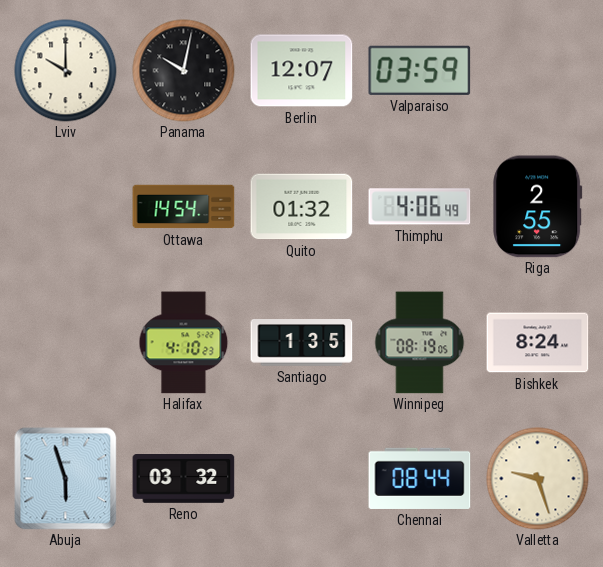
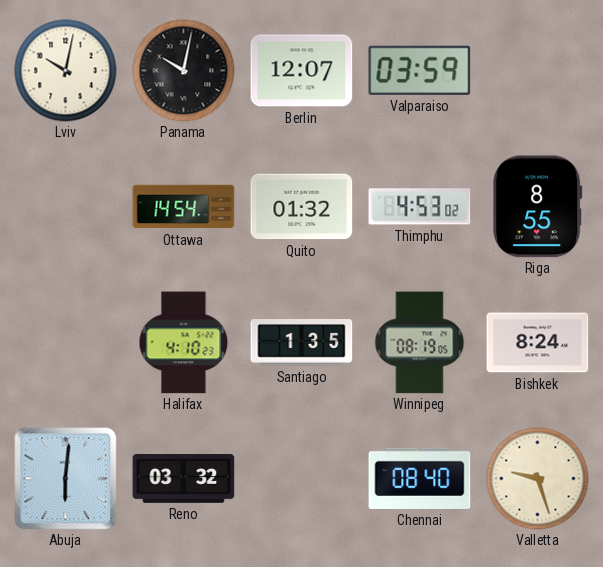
Lviv: 10:00 -> 10:02 (66, 71)
Thimphu: 4:06 -> 4:53 (420, 207)
Riga: 2:55 -> 8:55 (538, 207)
Abuja: 5:57 -> 6:01 (66, 479)
Chennai: 08:44 -> 08:40 (420, 478)
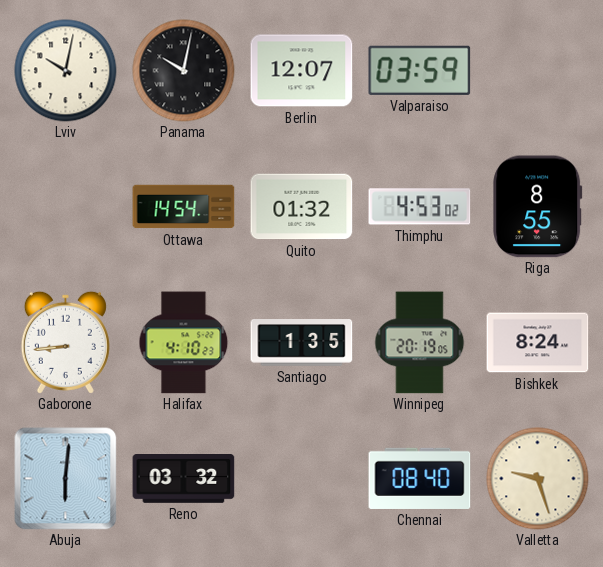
Gaborone: none -> 8:44 (65, 342)
Winnipeg: 08:19 -> 20:19 (420, 343)
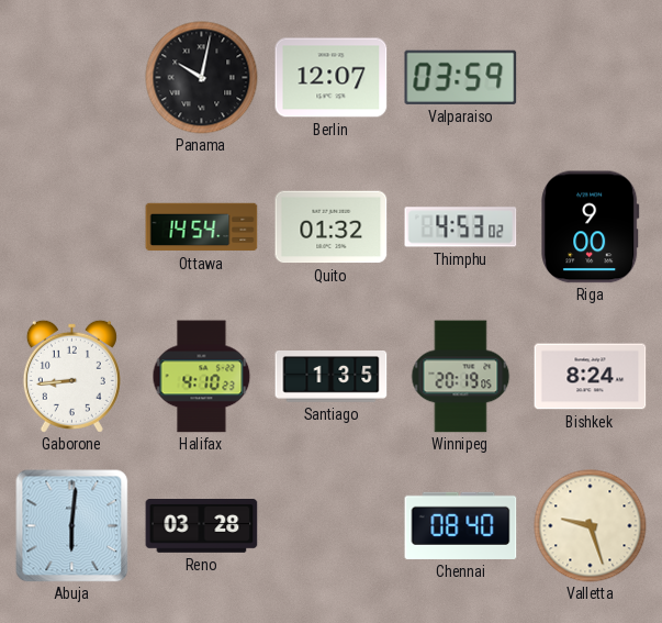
Lviv: 10:02 -> none (66, 71)
Riga: 8:55 -> 9:00 (591, 227)
Reno: 03:32 -> 03:28 (202, 526)
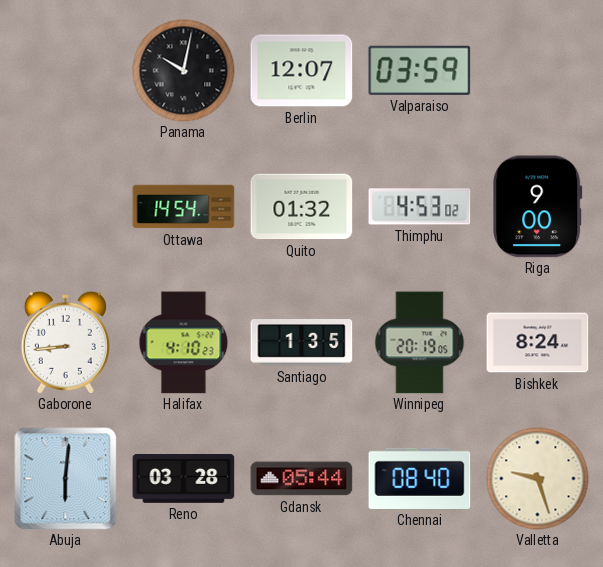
Gdansk: none -> 05:44 (302, 479)
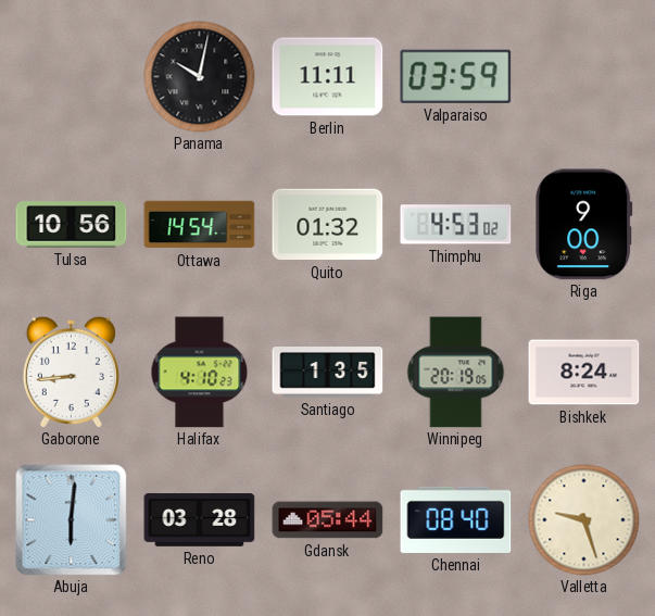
Berlin: 12:07 -> 11:11 (328, 77)
Tulsa: none -> 10:56 (72, 225)
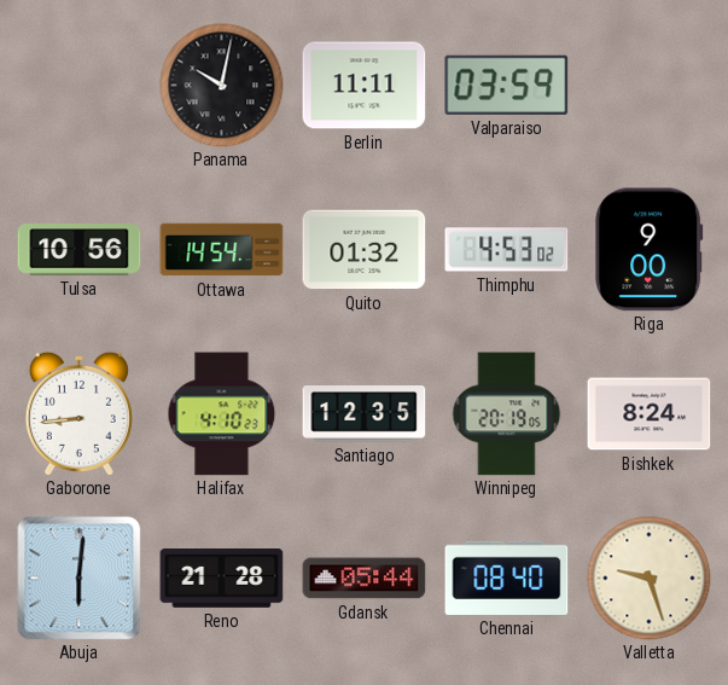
Santiago: 1:35 -> 12:35 (365, 414)
Reno: 03:28 -> 21:28 (222, 579)
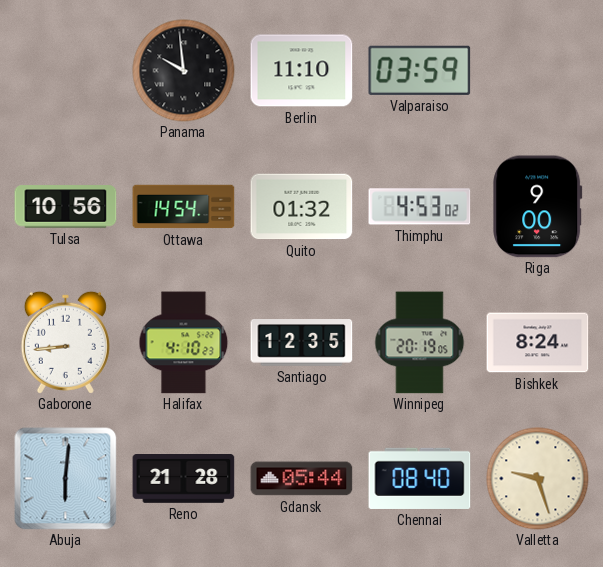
Panama: 10:02 -> 9:59 (184, 71)
Berlin: 11:11 -> 11:10 (302, 71)
